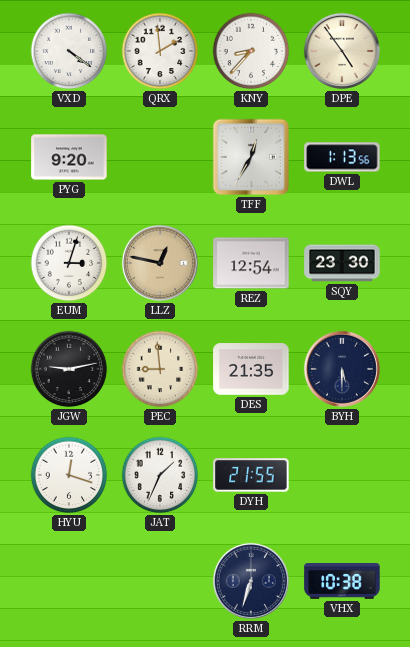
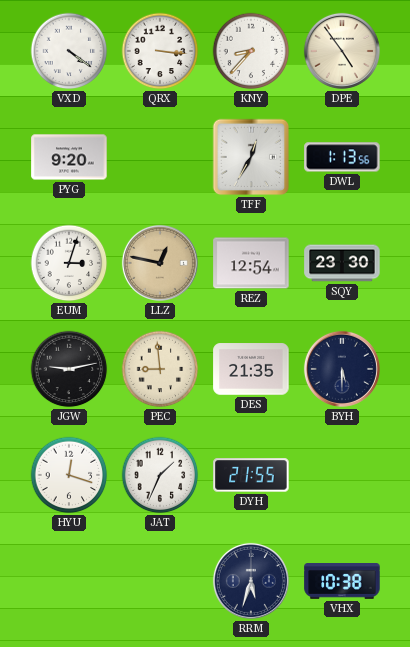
QRX: 1:59 -> 3:16 (160, 51)
RRM: 6:33 -> 5:33 (251, 581)
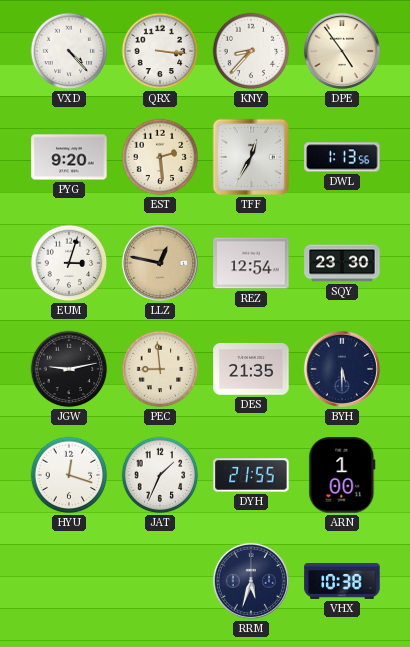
VXD: 4:21 -> 4:23 (69, 51)
EST: none -> 2:29 (160, 157)
ARN: none -> 1:00 (342, 475)
